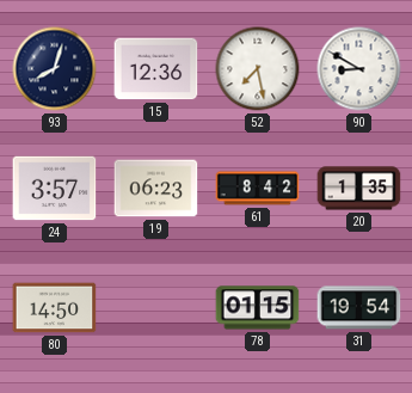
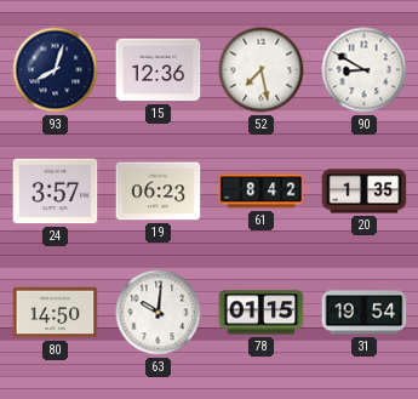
63: none -> 10:01 (159, 313)
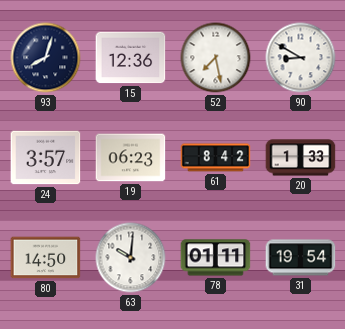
20: 1:35 -> 1:33 (301, 158)
78: 01:15 -> 01:11 (216, 258)
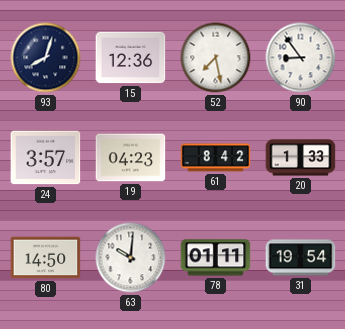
90: 8:50 -> 8:54 (301, 58)
19: 06:23 -> 04:23 (131, 158)
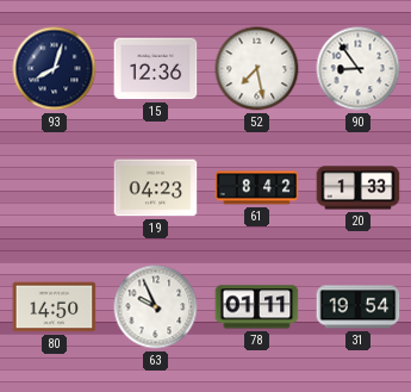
24: 3:57 -> none (46, 158)
63: 10:01 -> 9:56 (156, 307)
